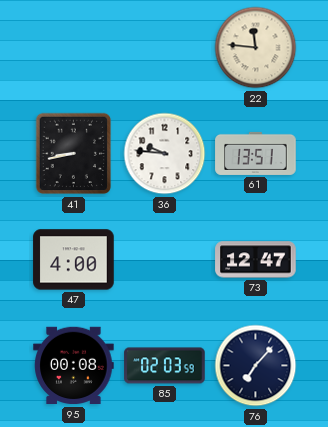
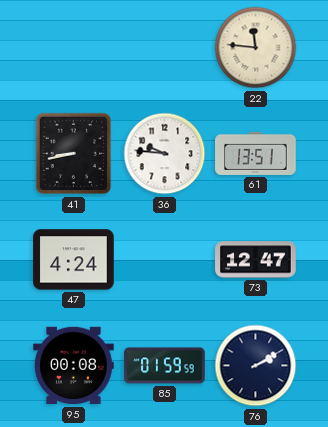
47: 4:00 -> 4:24 (74, 260)
85: 02:03 -> 01:59 (165, 366)
76: 7:07 -> 2:10 (256, 366)
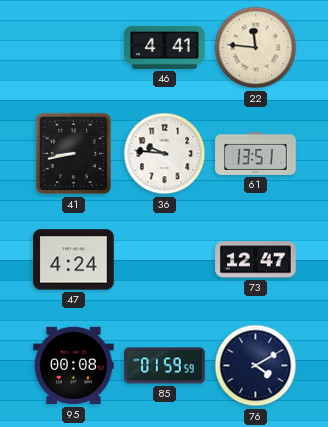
46: none -> 4:41 (165, 47)
76: 2:10 -> 4:10 (256, 366)
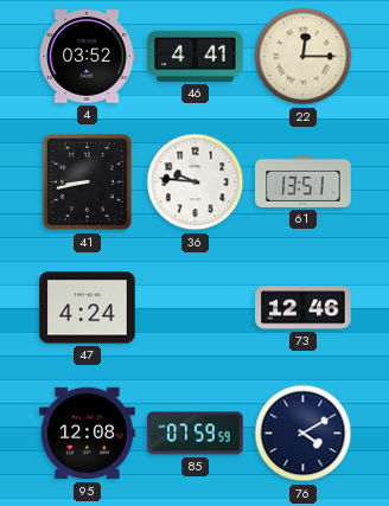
4: none -> 03:52 (87, 57)
22: 11:46 -> 12:15 (304, 57)
73: 12:47 -> 12:46 (304, 308)
95: 00:08 -> 12:08 (88, 434)
85: 01:59 -> 07:59 (196, 434)
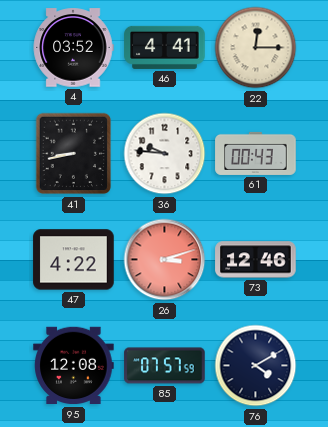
61: 13:51 -> 00:43 (256, 153)
47: 4:24 -> 4:22 (74, 260)
26: none -> 3:12 (165, 260)
85: 07:59 -> 07:57 (165, 366)
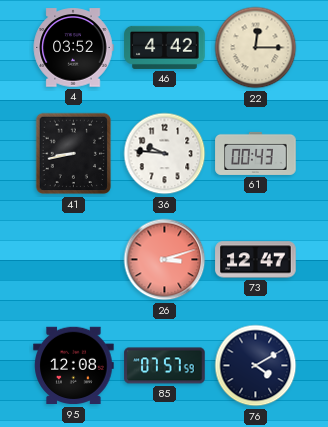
46: 4:41 -> 4:42 (165, 47)
47: 4:22 -> none (74, 260)
73: 12:46 -> 12:47 (256, 260)
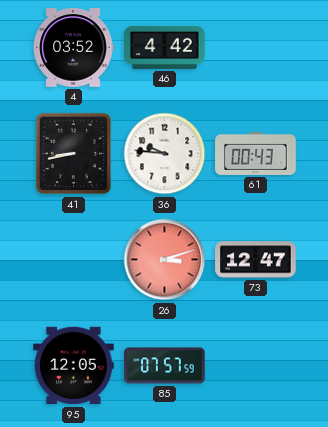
22: 12:15 -> none (256, 48)
95: 12:08 -> 12:05 (74, 366)
76: 4:10 -> none (256, 366)
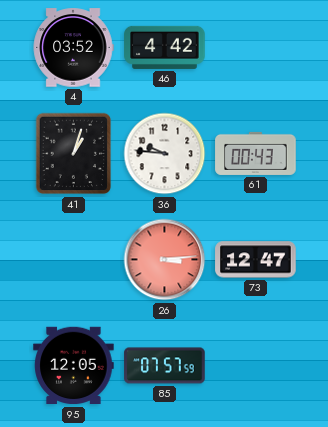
41: 8:43 -> 1:03 (74, 154)
26: 3:12 -> 3:14 (165, 260)
